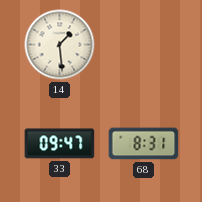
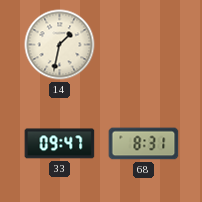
14: 1:29 -> 1:32 (60, 45)
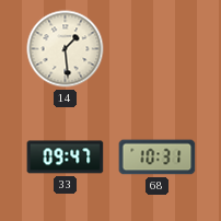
14: 1:32 -> 1:29 (66, 49)
68: 8:31 -> 10:31 (158, 158)
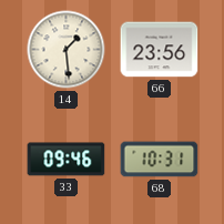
66: none -> 23:56 (160, 50)
33: 09:47 -> 09:46 (67, 160)
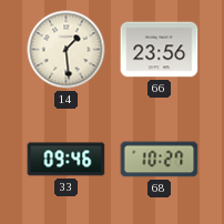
68: 10:31 -> 10:27 (160, 160)
